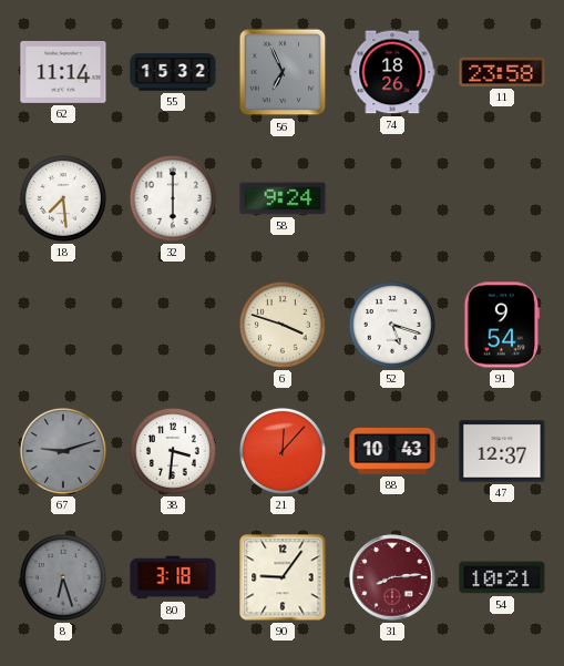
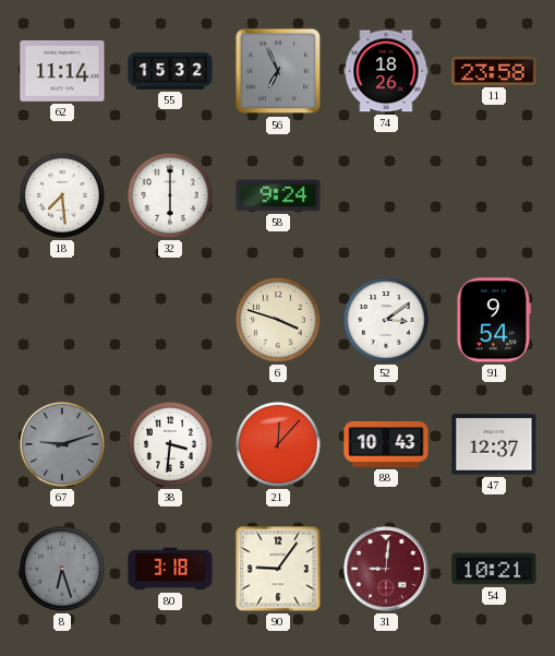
52: 5:18 -> 3:09 (386, 320)
31: 8:14 -> 9:01 (386, 569)
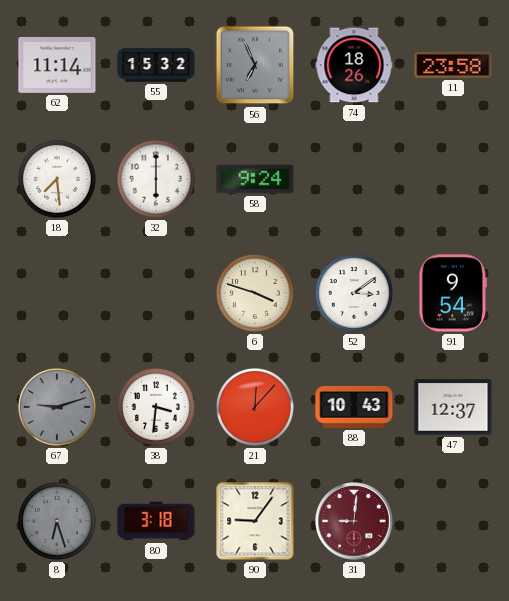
54: 10:21 -> none (494, 569)
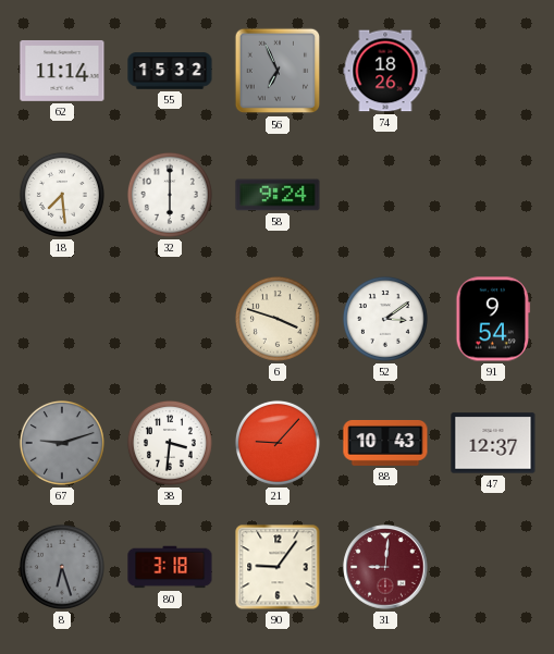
11: 23:58 -> none (453, 65)
21: 12:07 -> 9:07 (278, 443)
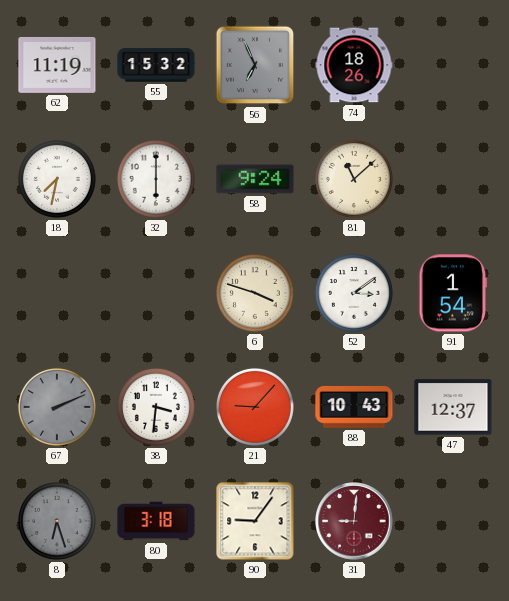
62: 11:14 -> 11:19 (57, 65)
18: 7:29 -> 7:32 (57, 179)
81: none -> 11:08 (354, 179)
91: 9:54 -> 1:54 (453, 293)
67: 9:12 -> 2:11 (57, 407)
